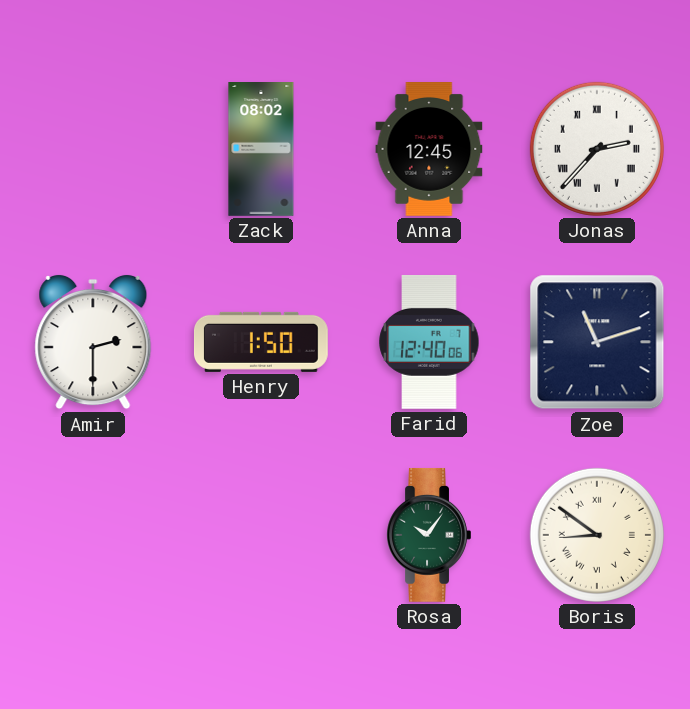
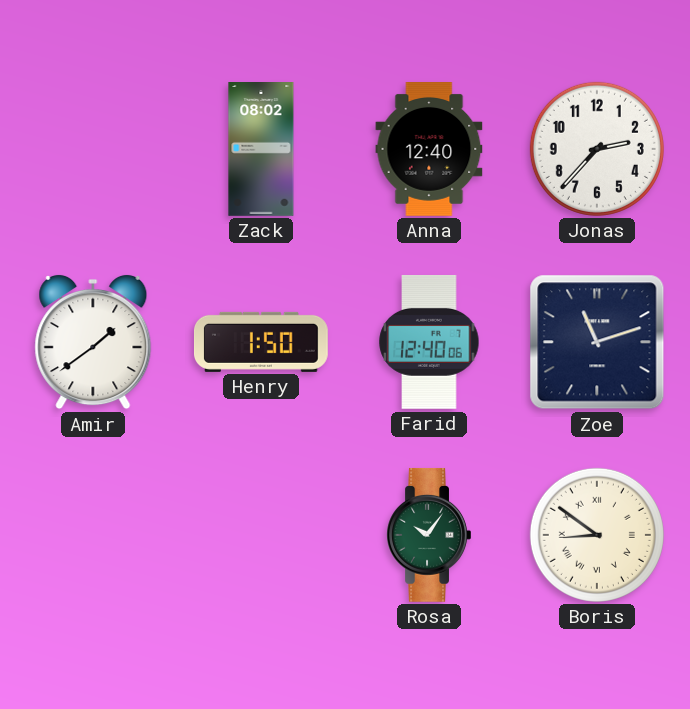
Anna: 12:45 -> 12:40 (429, 150)
Jonas numerals: Roman -> Arabic (597, 149)
Amir: 2:30 -> 1:39 (93, 342)
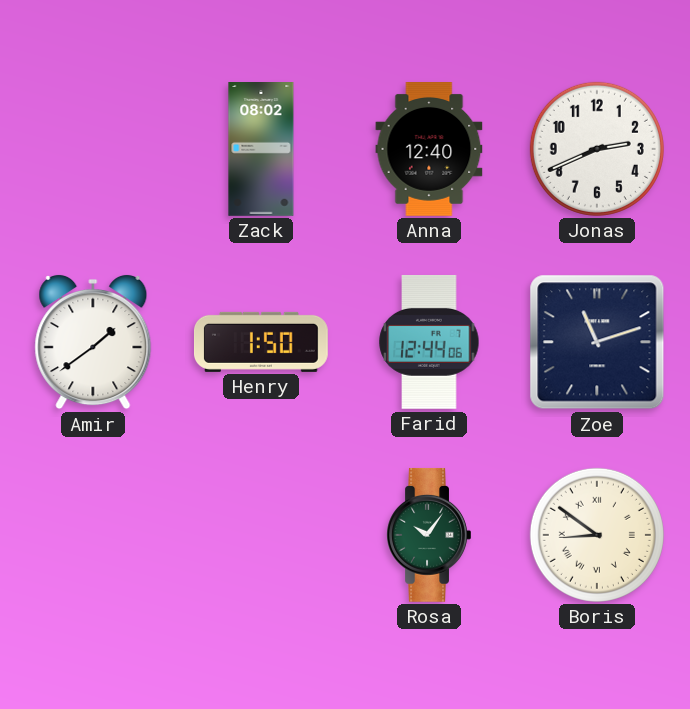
Jonas: 2:37 -> 2:41 (597, 149)
Farid: 12:40 -> 12:44 (429, 342)
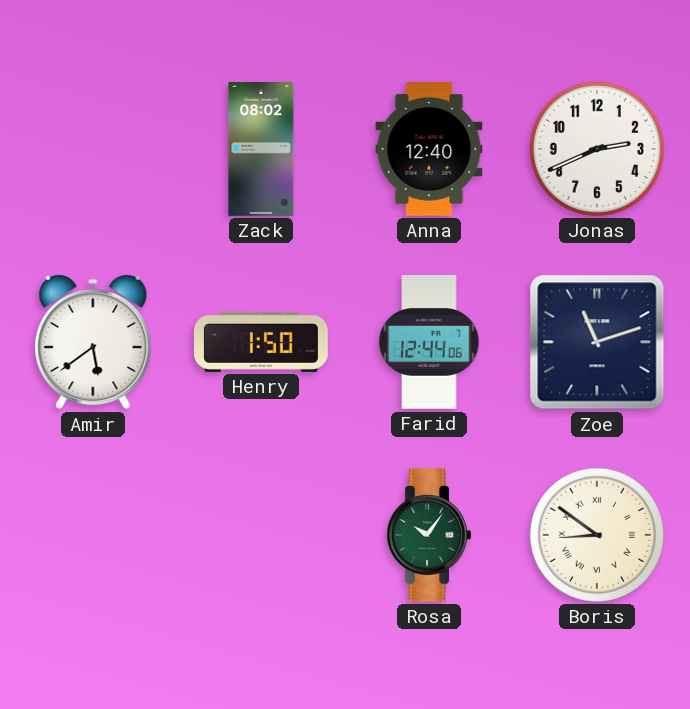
Amir: 1:39 -> 5:39 (93, 342)
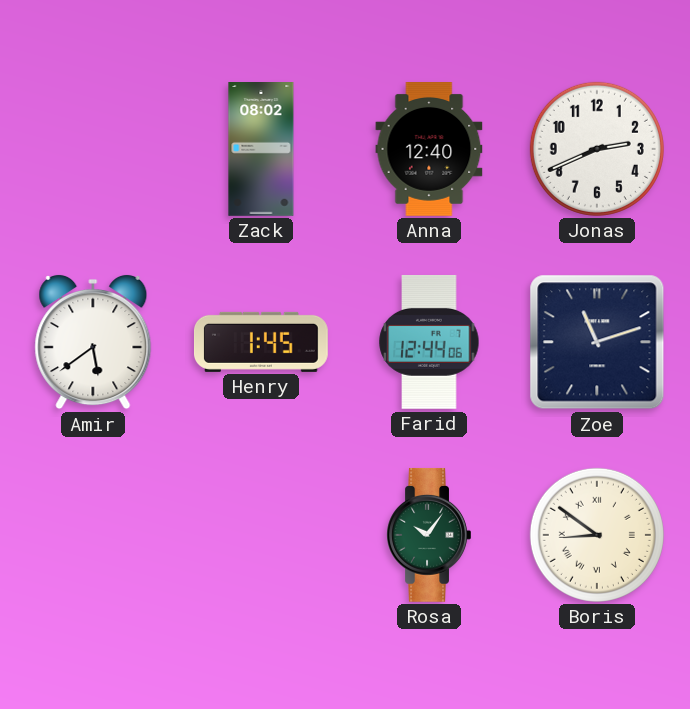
Henry: 1:50 -> 1:45 (262, 342)
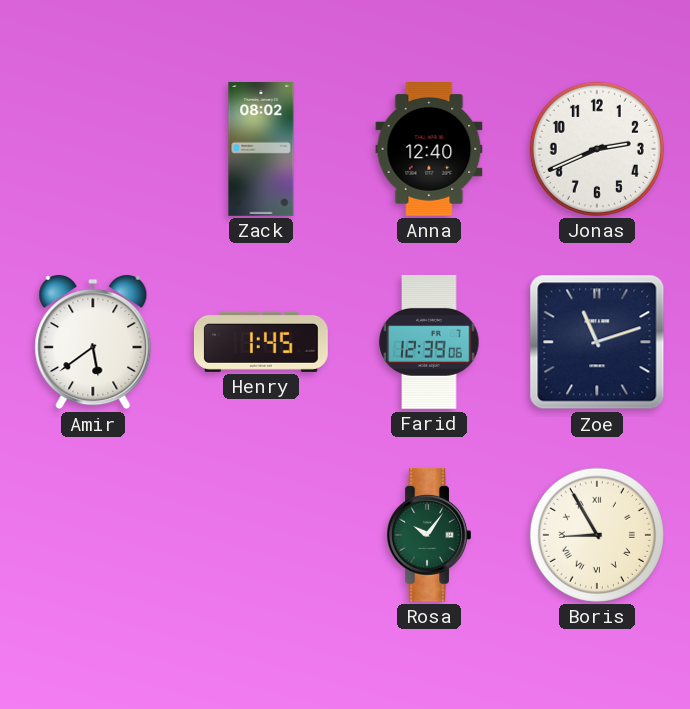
Farid: 12:44 -> 12:39 (429, 342)
Boris: 8:51 -> 8:55 (597, 535)
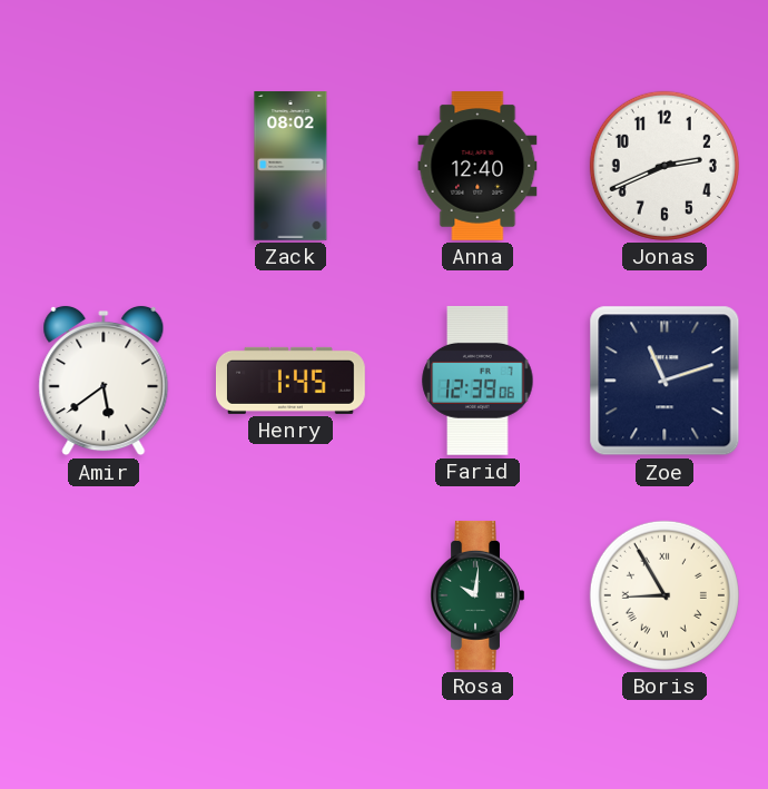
Rosa: 10:06 -> 10:01 (477, 595)
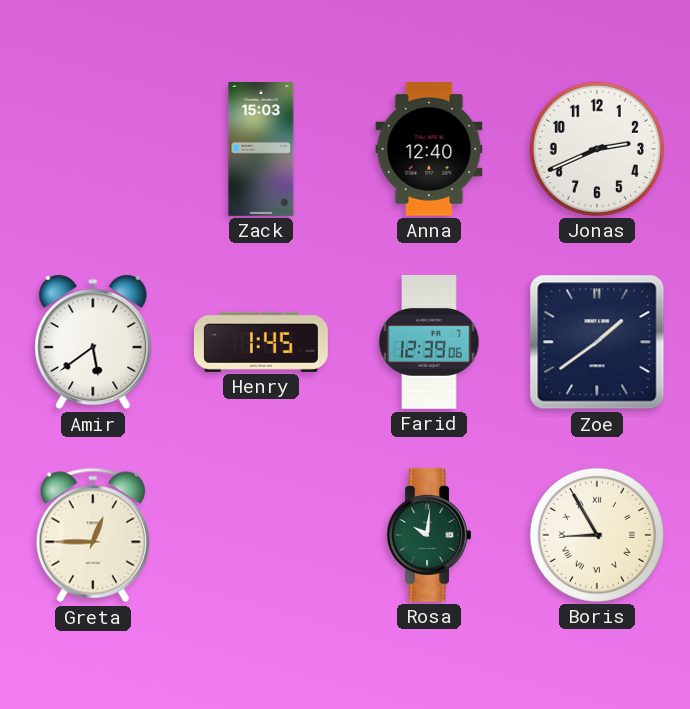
Zack: 08:02 -> 15:03 (261, 150)
Zoe: 11:12 -> 1:39 (597, 342)
Greta: none -> 12:45 (93, 535)
